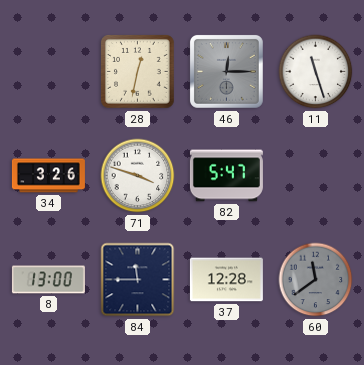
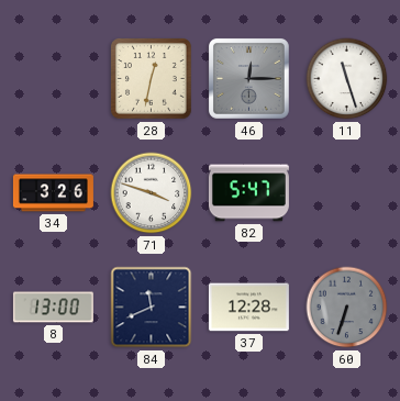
84: 11:45 -> 11:41 (152, 308)
60: 11:39 -> 6:33 (347, 308)
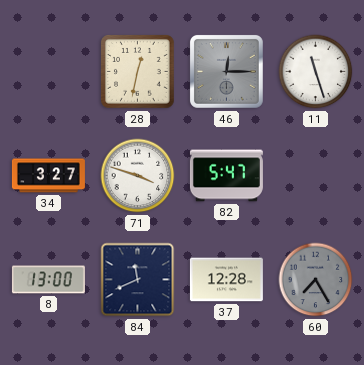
34: 3:26 -> 3:27 (48, 176)
60: 6:33 -> 7:25 (316, 280)
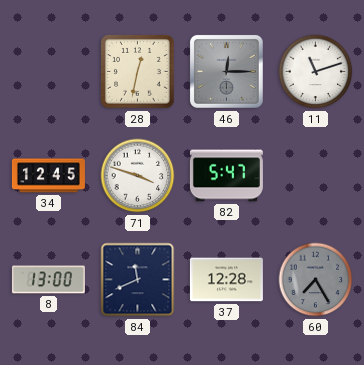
11: 11:27 -> 11:12 (316, 72)
34: 3:27 -> 12:45 (48, 176)
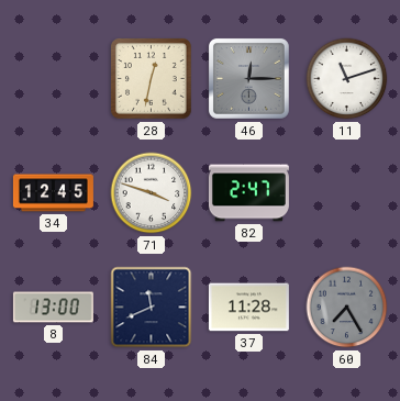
82: 5:47 -> 2:47 (248, 193)
37: 12:28 -> 11:28 (248, 308)
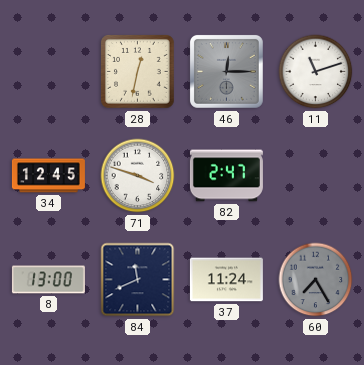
37: 11:28 -> 11:24 (226, 280)
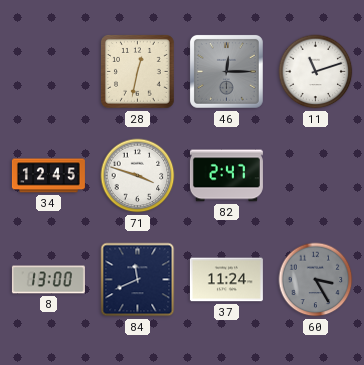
60: 7:25 -> 3:25 (316, 280)
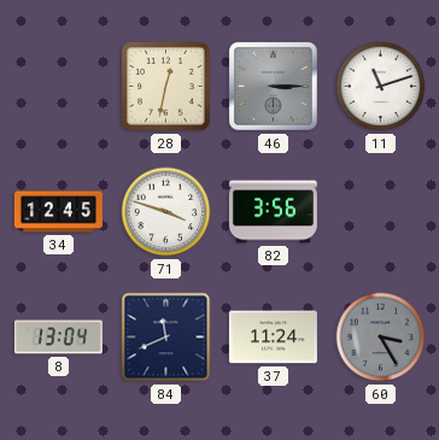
46: 12:15 -> 3:15 (273, 86)
82: 2:47 -> 3:56 (273, 212)
8: 13:00 -> 13:04 (58, 338)
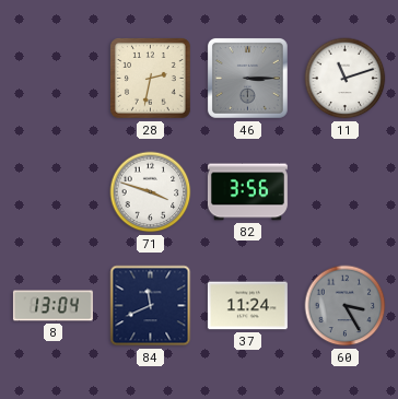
28: 12:32 -> 2:32 (151, 79)
34: 12:45 -> none (58, 212)
